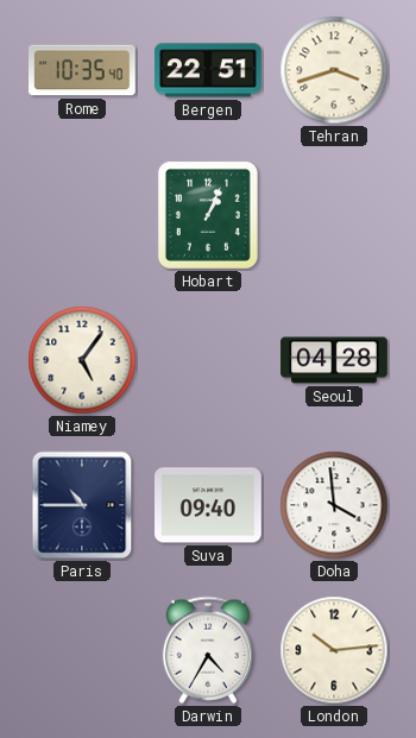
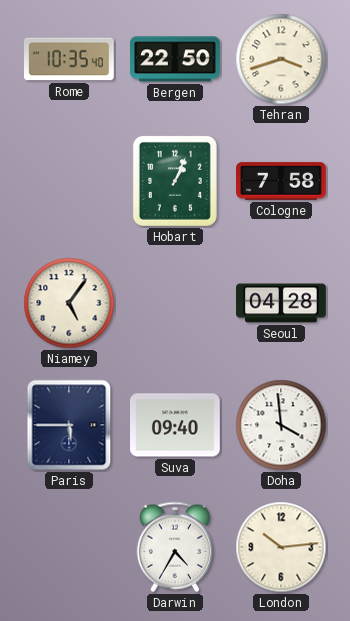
Bergen: 22:51 -> 22:50 (176, 59)
Cologne: none -> 7:58 (281, 181)
Paris: 10:45 -> 5:45 (69, 425)
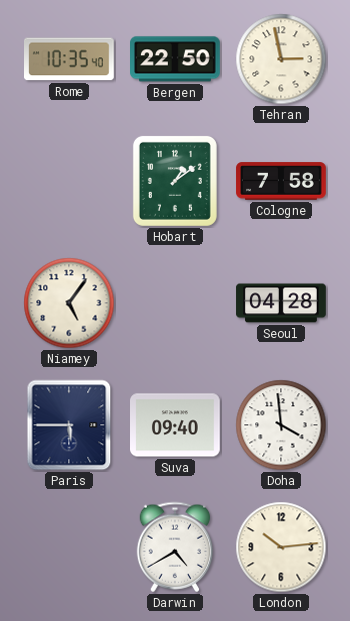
Tehran: 3:42 -> 2:58 (281, 59)
Hobart: 1:04 -> 1:09 (175, 181)
Darwin: 4:35 -> 4:40 (174, 547)
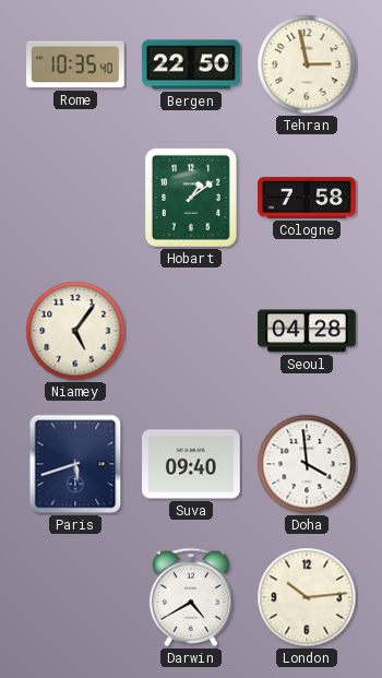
Paris: 5:45 -> 5:42 (75, 464)
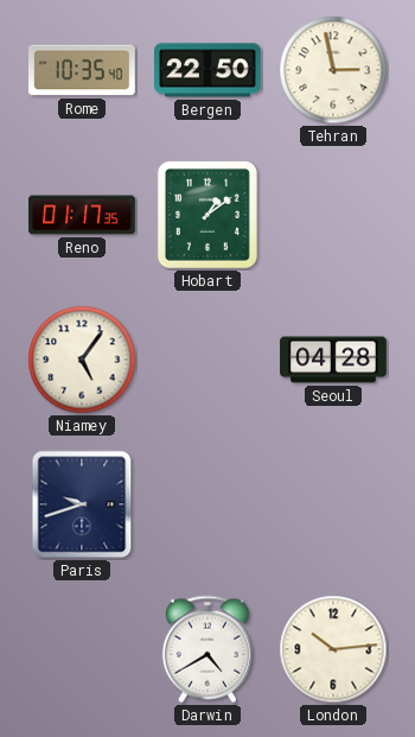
Reno: none -> 01:17 (82, 215)
Cologne: 7:58 -> none (307, 198)
Paris: 5:42 -> 9:42 (82, 504)
Suva: 09:40 -> none (192, 464)
Doha: 3:59 -> none (307, 464)
